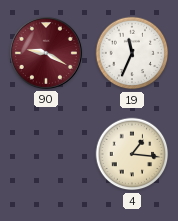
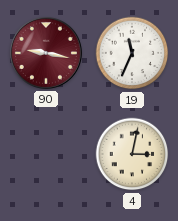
90: 9:20 -> 9:17 (46, 53)
4: 1:16 -> 3:02 (132, 154)
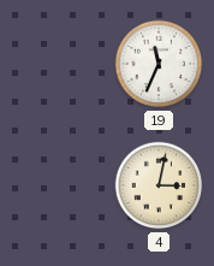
90: 9:17 -> none (46, 53)
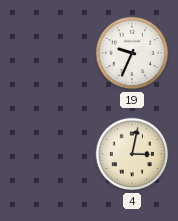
19: 11:34 -> 9:34 (132, 53)
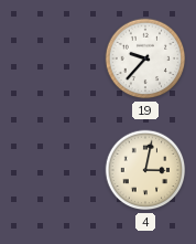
19: 9:34 -> 9:37 (145, 59)
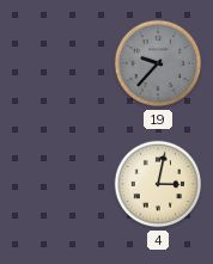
19 dial: white -> grey (158, 63)
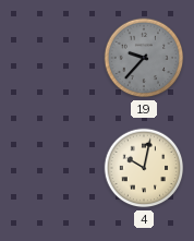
4: 3:02 -> 10:02 (144, 168)
